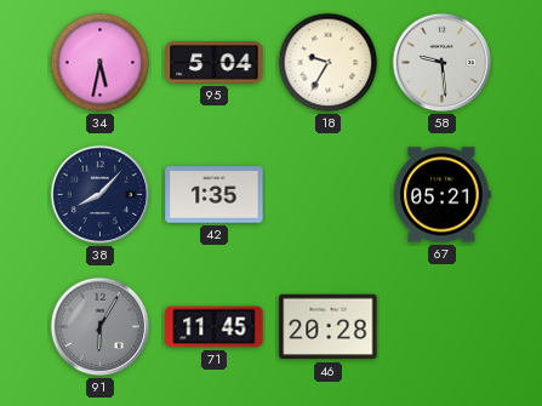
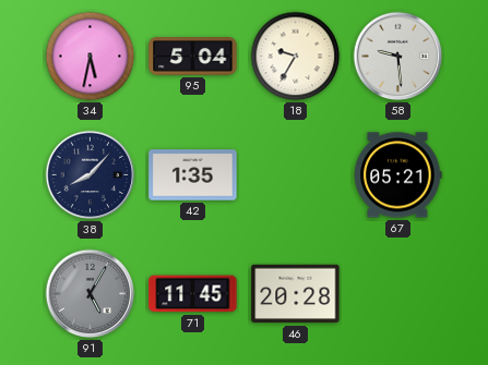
91: 6:05 -> 5:05 (91, 294)
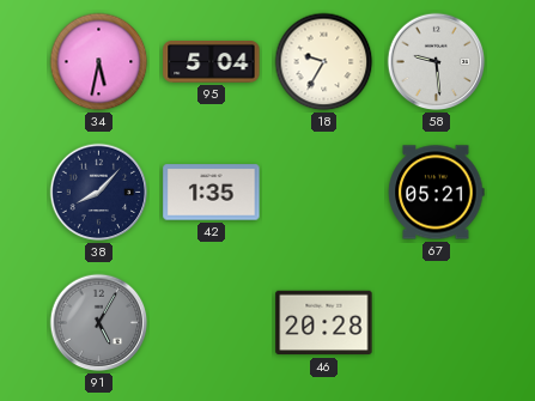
71: 11:45 -> none (193, 294)
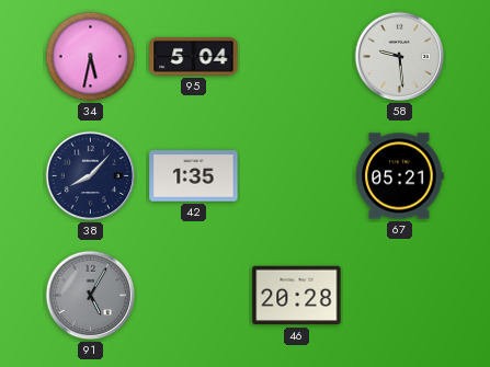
18: 9:35 -> none (324, 62)
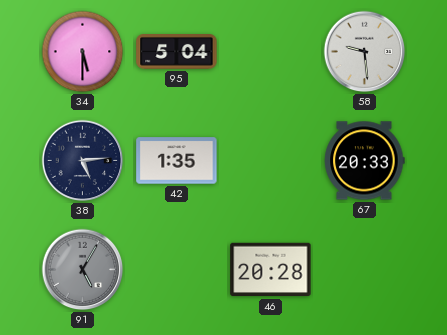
34: 5:32 -> 5:30 (83, 52)
38: 8:07 -> 5:14 (83, 161)
67: 05:21 -> 20:33 (365, 161)
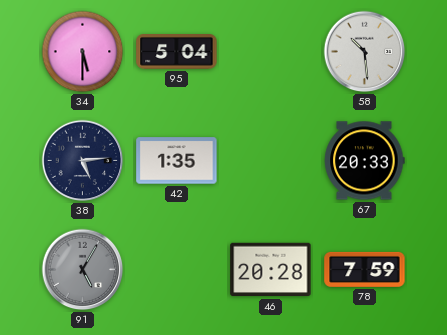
58: 9:29 -> 10:29 (365, 52)
78: none -> 7:59 (365, 269)
